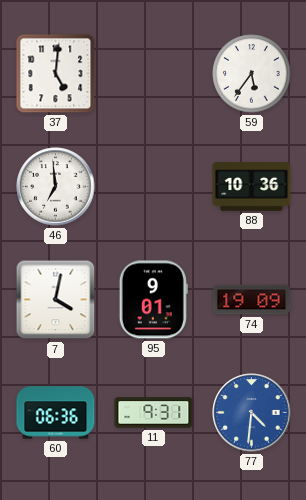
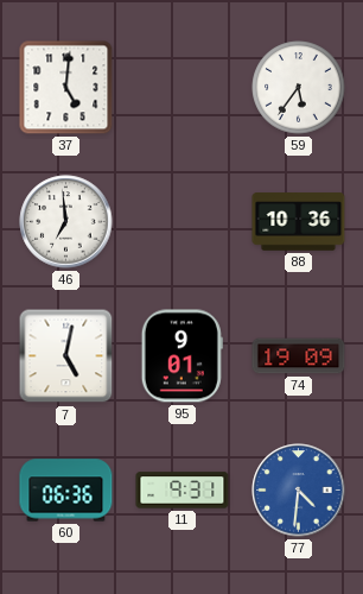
7: 4:02 -> 5:02 (66, 356)
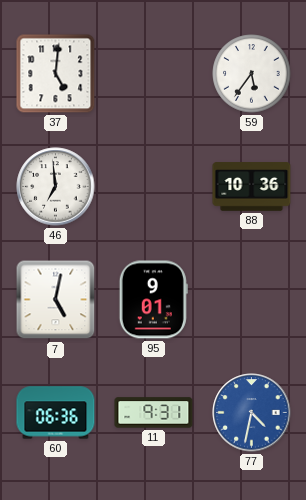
74: 19:09 -> none (299, 356)
77: 4:31 -> 4:32 (252, 413)
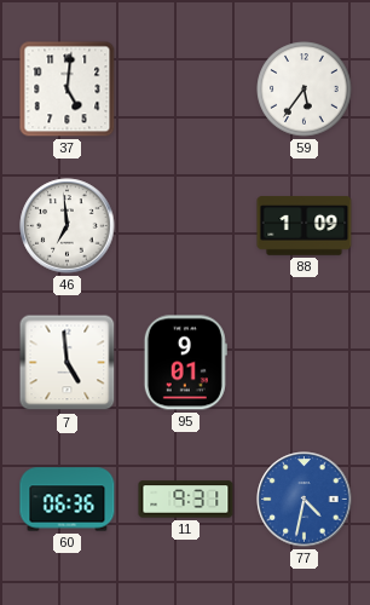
88: 10:36 -> 1:09 (305, 226)
7: 5:02 -> 4:59 (68, 363)
